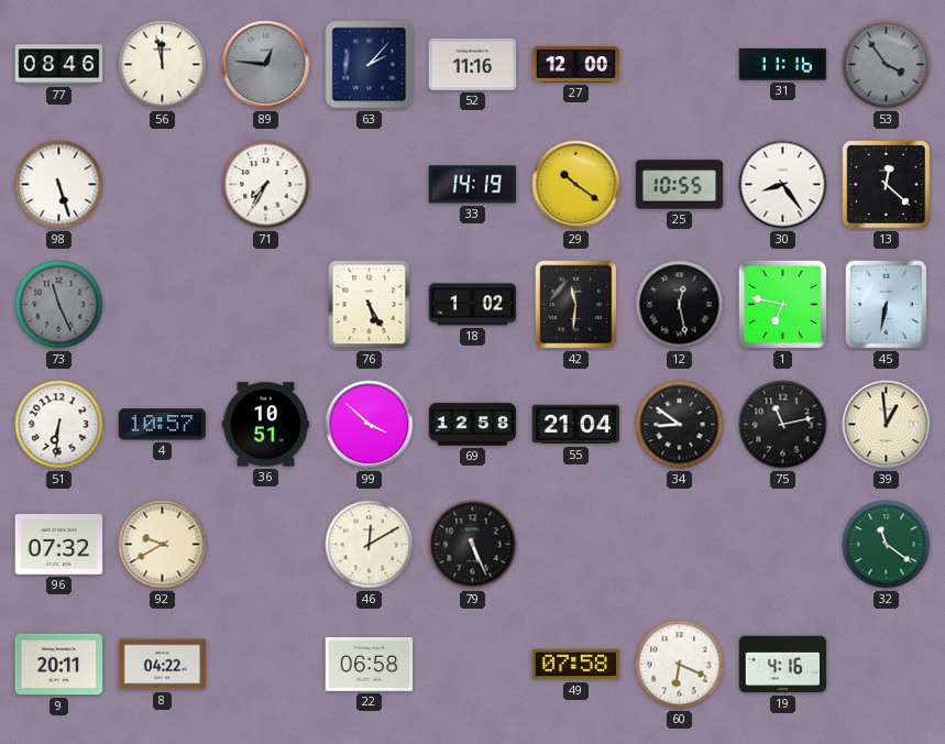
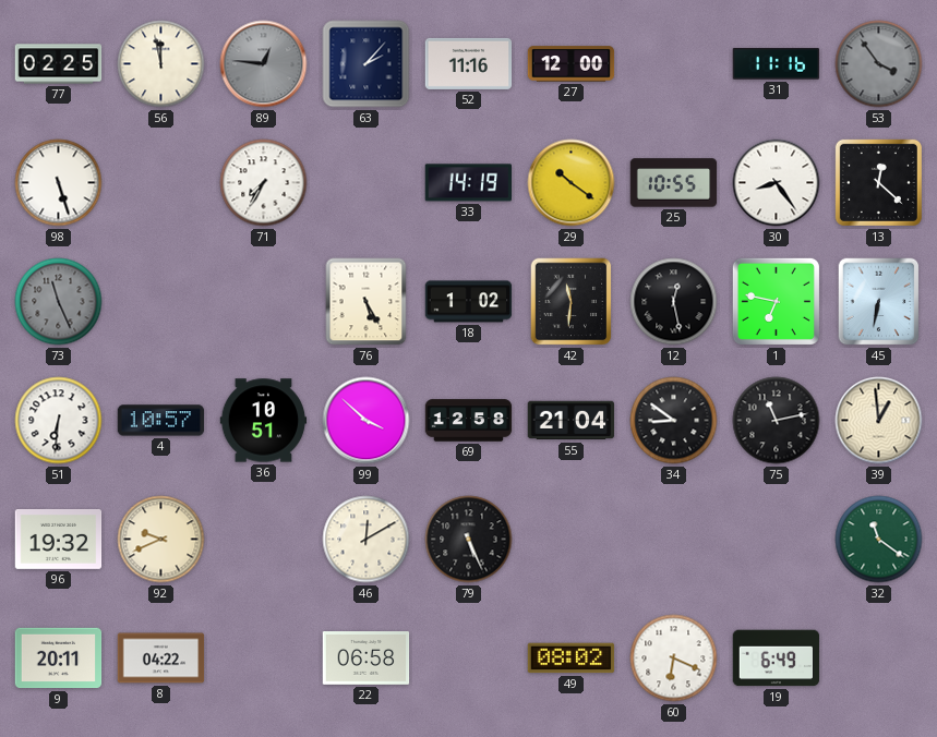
77: 08:46 -> 02:25 (59, 64)
96: 07:32 -> 19:32 (59, 539)
92: 9:40 -> 9:41 (161, 540)
49: 07:58 -> 08:02 (572, 659)
19: 4:16 -> 6:49 (777, 659)
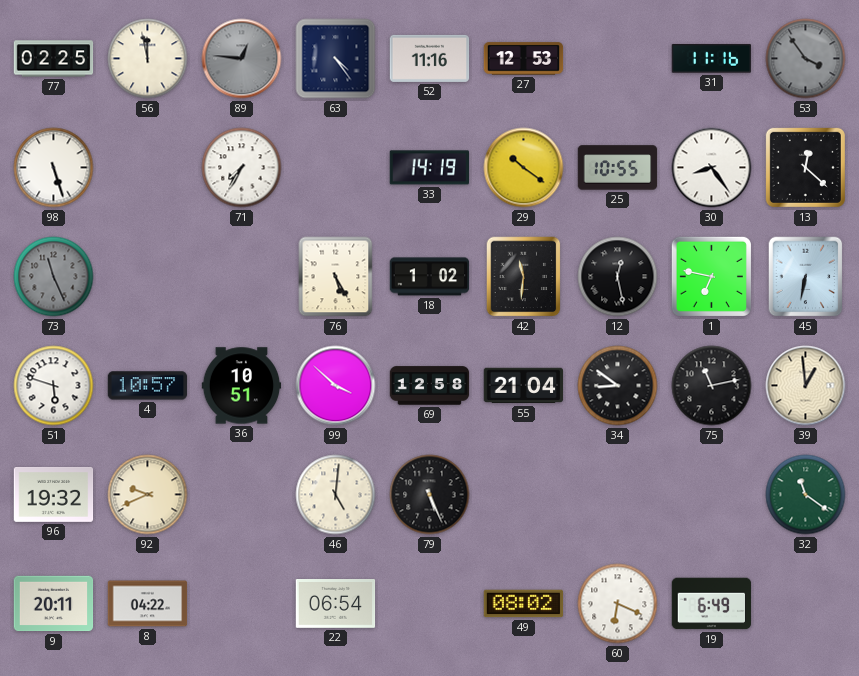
63: 2:07 -> 4:24 (336, 59)
27: 12:00 -> 12:53 (524, 59)
51: 6:31 -> 5:48 (54, 386)
46: 12:10 -> 5:01 (336, 495)
22: 06:58 -> 06:54 (336, 604)
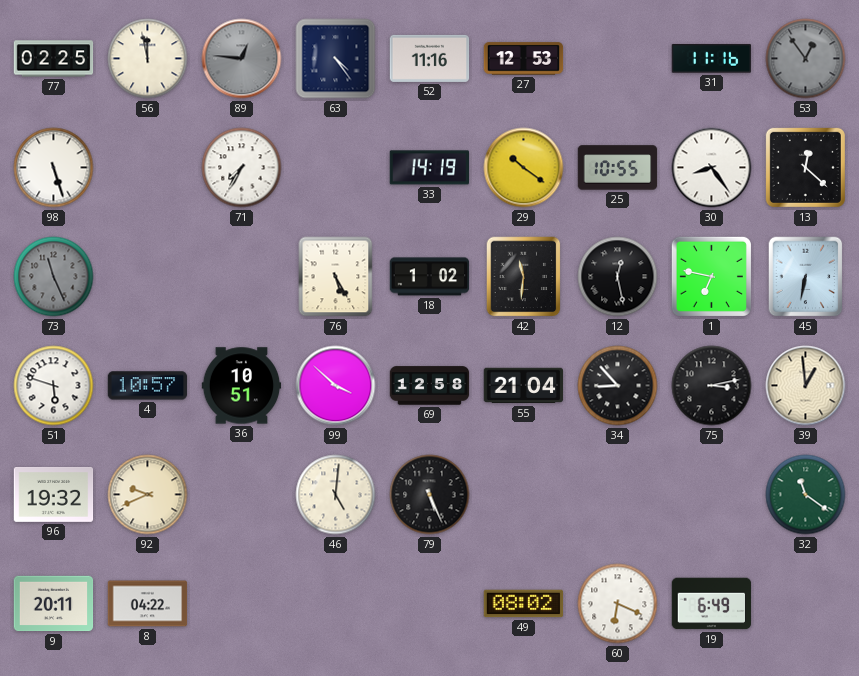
53: 3:54 -> 12:54 (806, 59)
34: 8:51 -> 8:53 (618, 386)
75: 11:13 -> 3:13 (712, 386)
22: 06:54 -> none (336, 604)
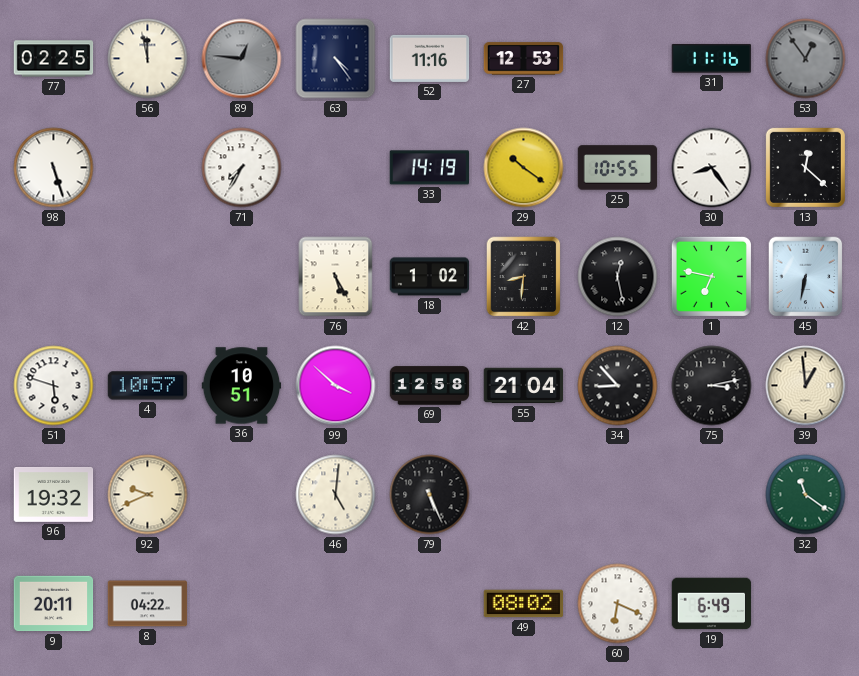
73: 11:26 -> none (54, 277)
42: 11:31 -> 8:31 (524, 277)
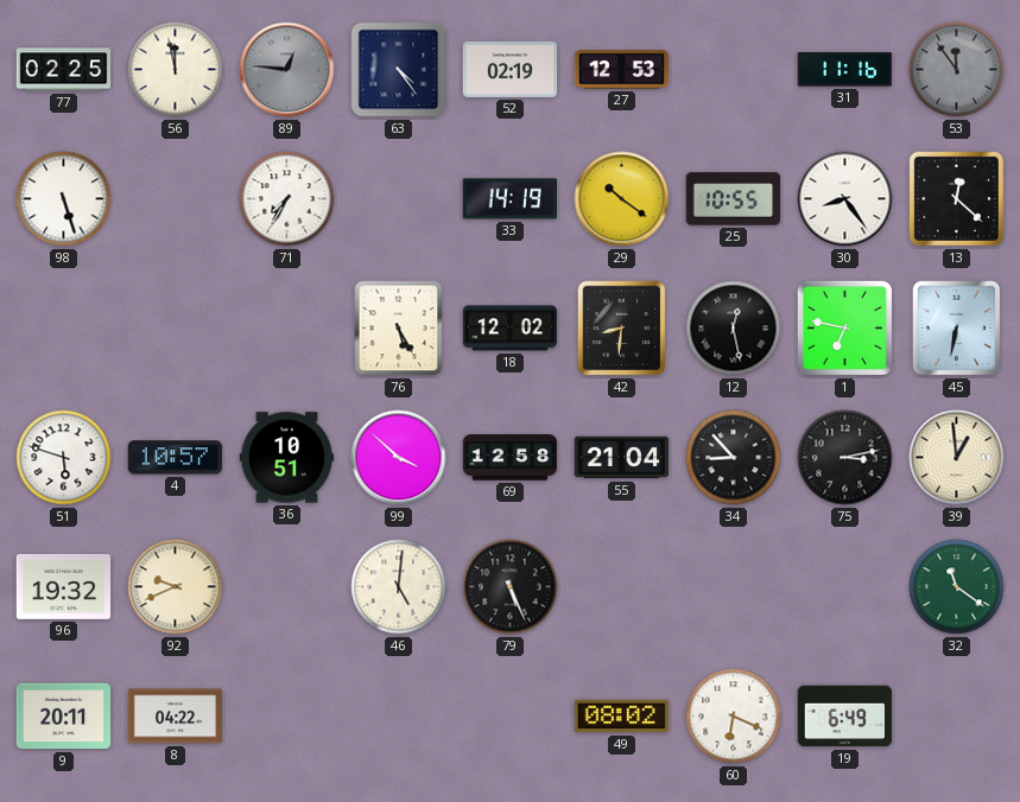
52: 11:16 -> 02:19 (511, 69)
53: 12:54 -> 11:54 (957, 70)
18: 1:02 -> 12:02 (511, 329)
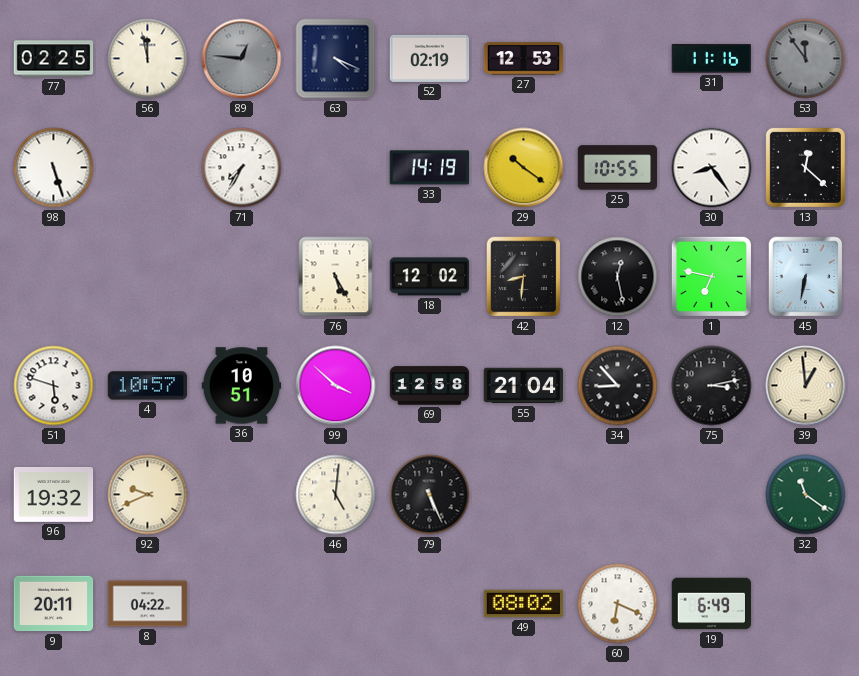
63: 4:24 -> 4:19 (336, 59)
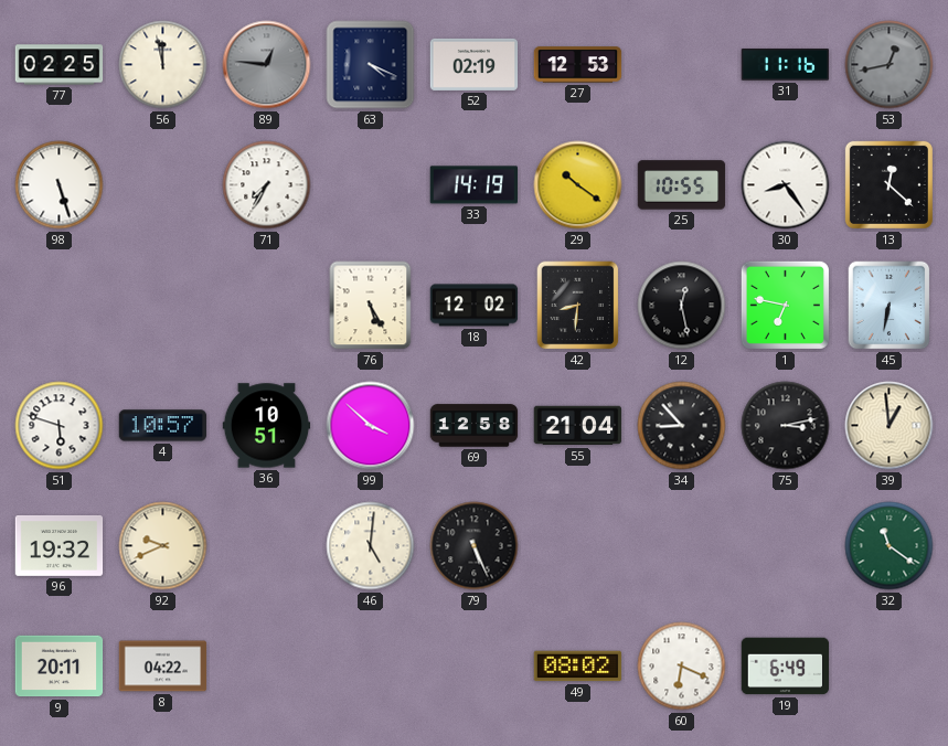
53: 11:54 -> 12:43 (890, 65)
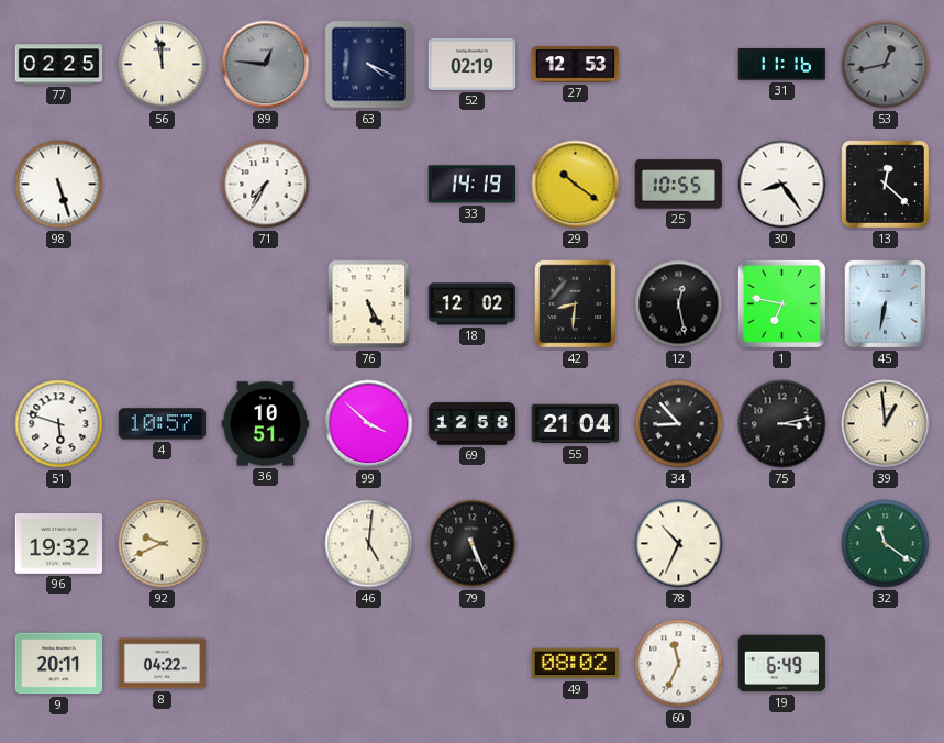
78: none -> 10:34 (679, 544)
60: 6:19 -> 11:34 (679, 664)
